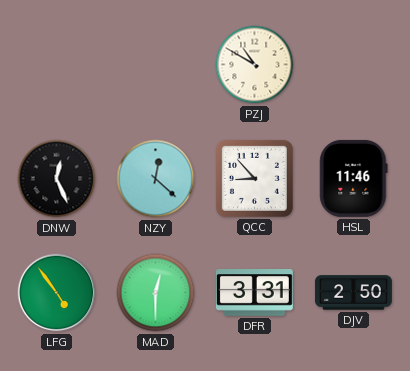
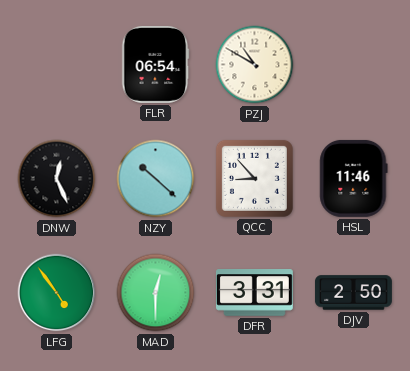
FLR: none -> 06:54 (156, 64)
NZY: 12:22 -> 10:22 (156, 179)
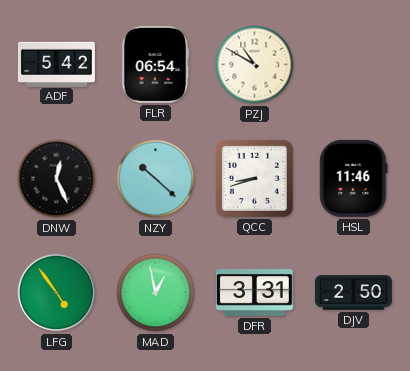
ADF: none -> 5:42 (56, 64)
QCC: 8:53 -> 8:42 (254, 178)
MAD: 12:30 -> 12:58 (156, 293)
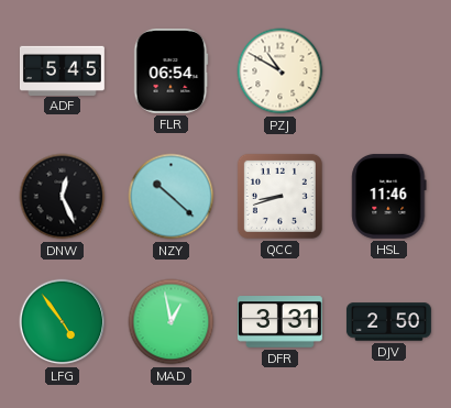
ADF: 5:42 -> 5:45 (62, 70)
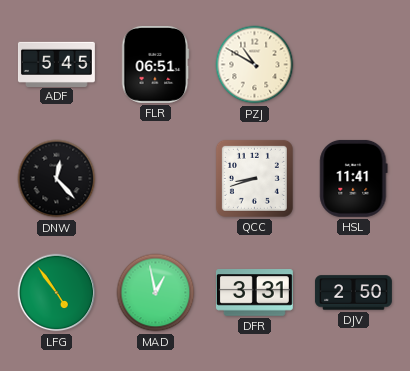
FLR: 06:54 -> 06:51 (156, 64)
DNW: 12:26 -> 12:23 (57, 179)
NZY: 10:22 -> none (172, 197)
HSL: 11:46 -> 11:41 (354, 178)
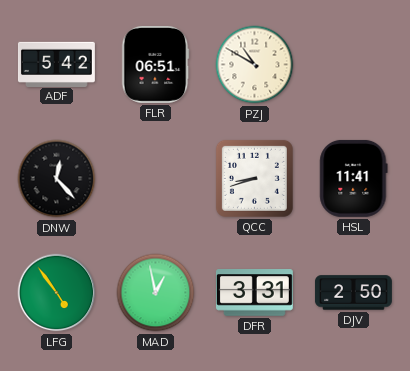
ADF: 5:45 -> 5:42 (56, 64)
